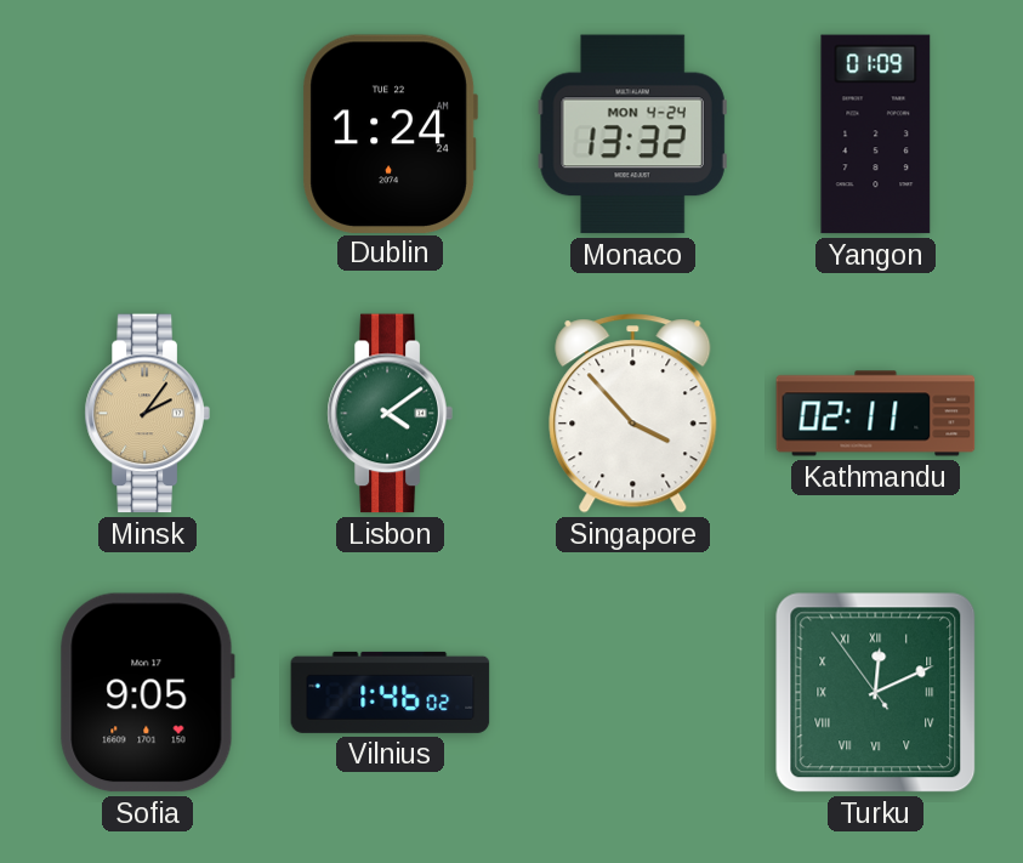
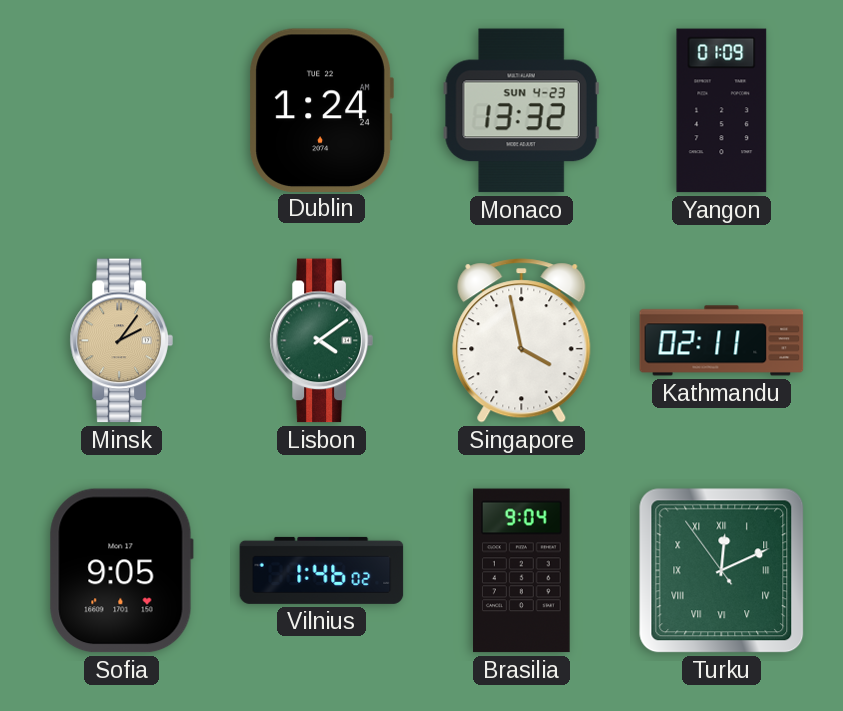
Monaco date: MON 4-24 -> SUN 4-23 (521, 111)
Singapore: 3:53 -> 3:58 (522, 341)
Brasilia: none -> 9:04 (522, 571)
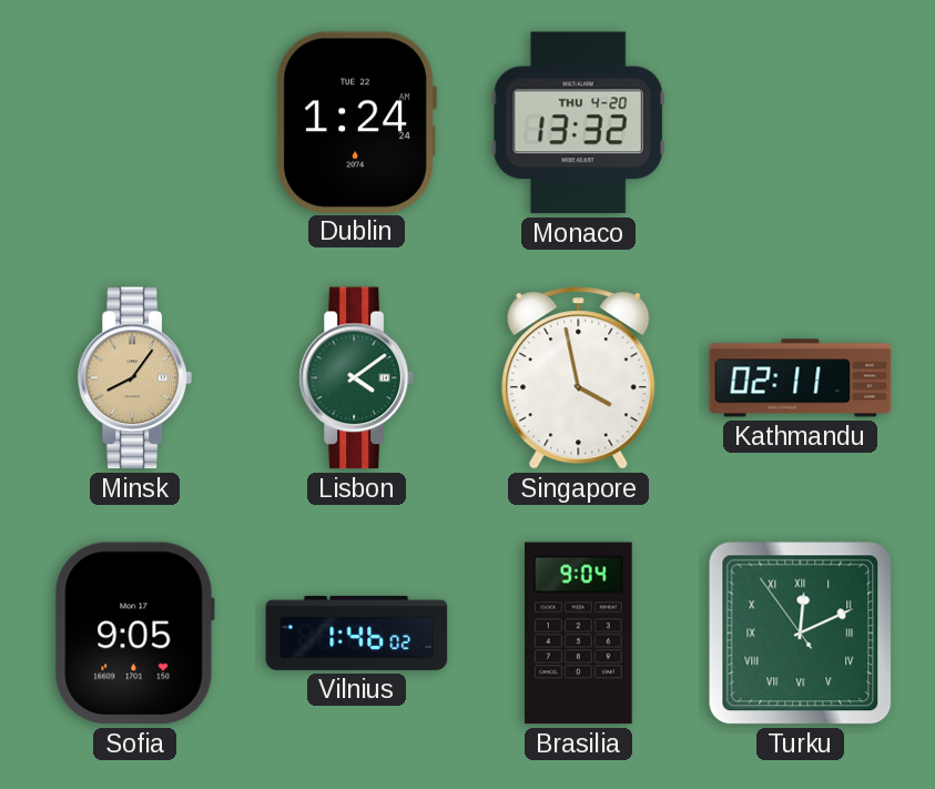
Monaco date: SUN 4-23 -> THU 4-20 (578, 123)
Yangon: 01:09 -> none (722, 111)
Minsk: 2:06 -> 8:06 (134, 378)
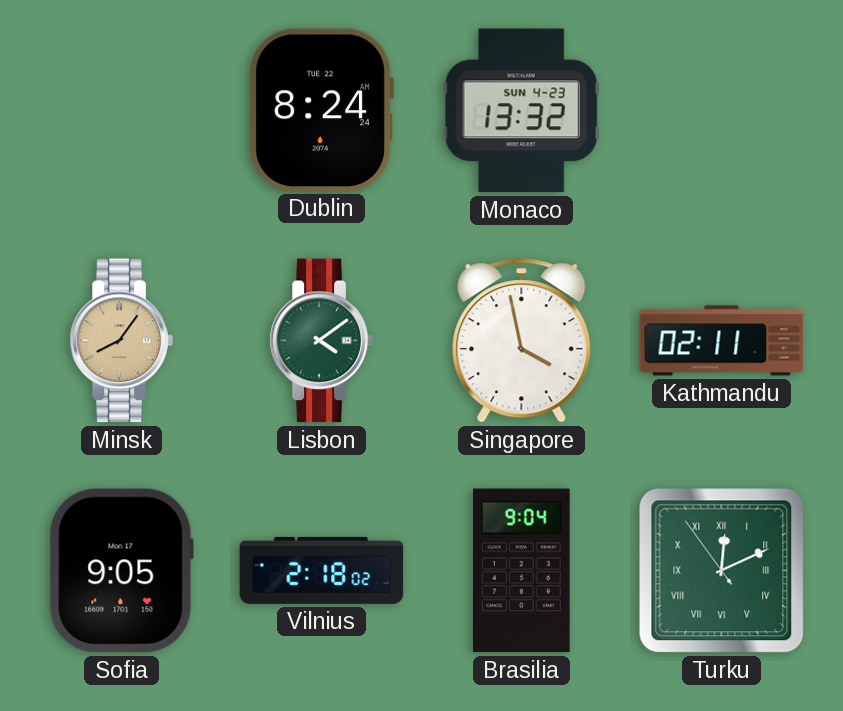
Dublin: 1:24 -> 8:24 (321, 110)
Monaco date: THU 4-20 -> SUN 4-23 (521, 111)
Vilnius: 1:46 -> 2:18 (322, 570)
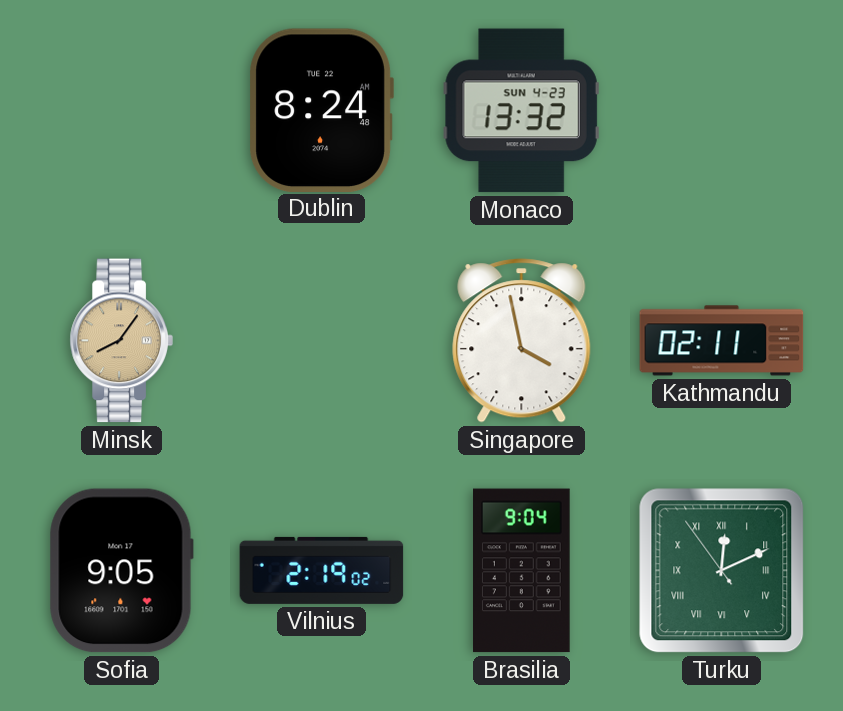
Dublin: 8:24:24 AM -> 8:24:48 AM (321, 110)
Lisbon: 4:09 -> none (321, 341)
Vilnius: 2:18 -> 2:19 (322, 570)
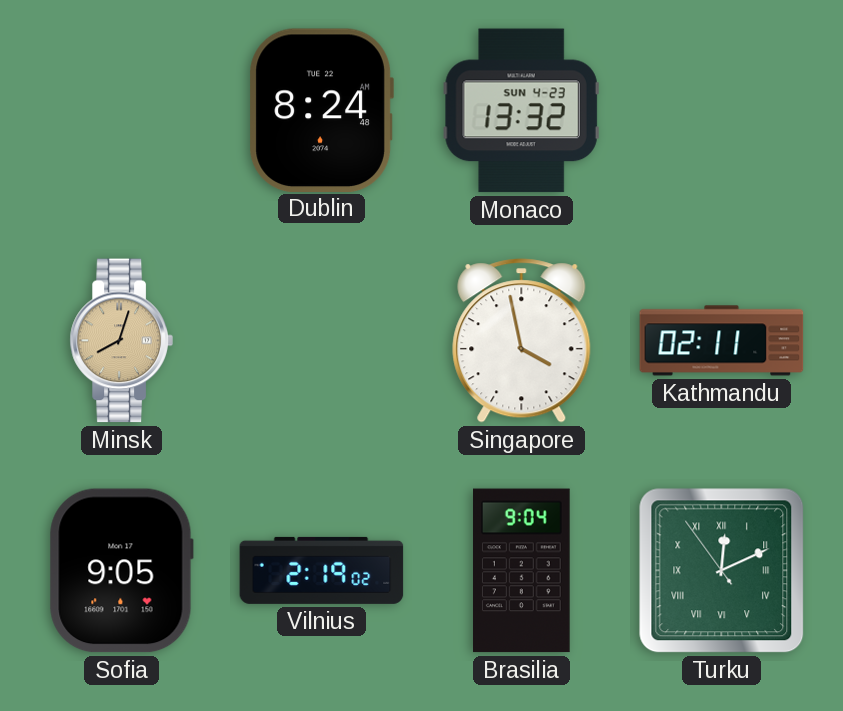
Minsk: 8:06 -> 8:03 (121, 341)
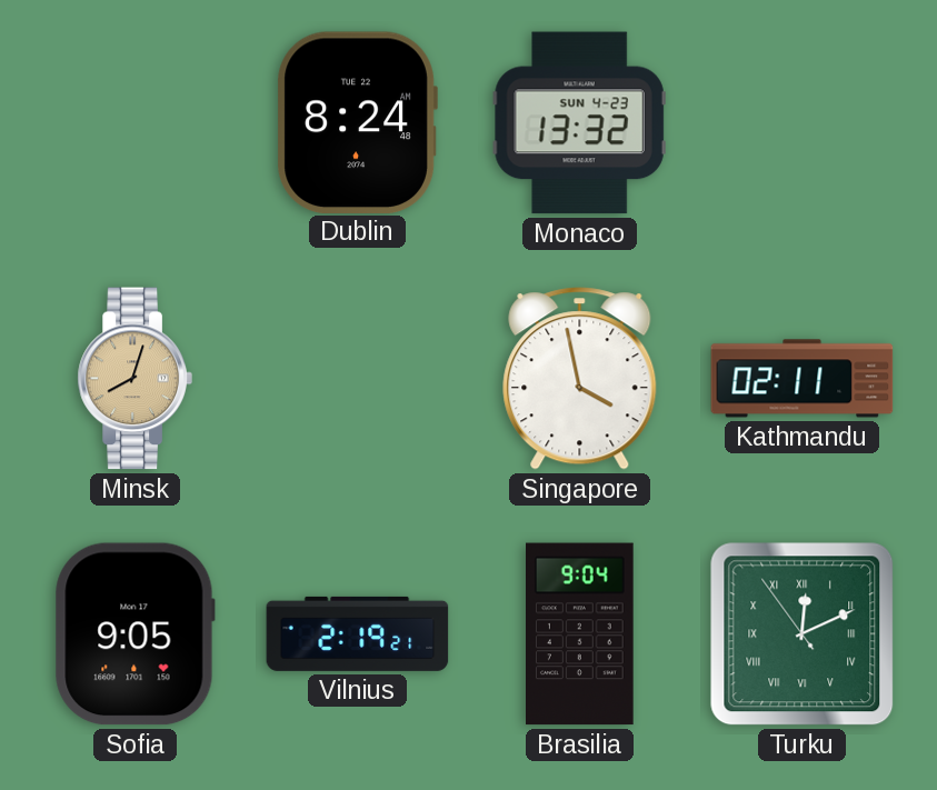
Vilnius: 2:19:02 -> 2:19:21 (358, 633)
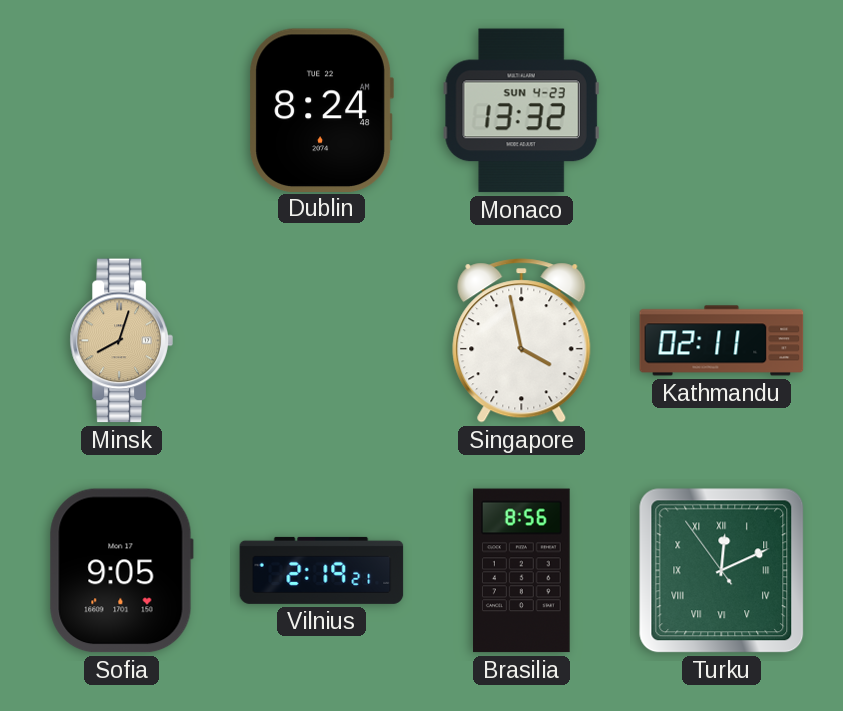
Brasilia: 9:04 -> 8:56 (522, 571)
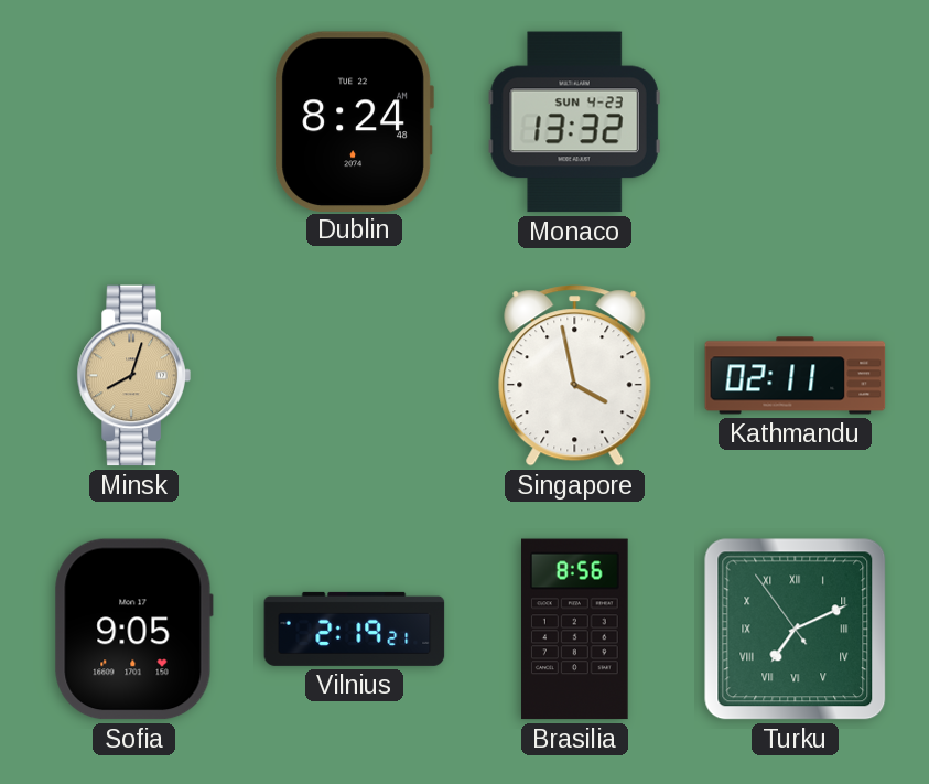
Turku: 12:10 -> 7:10 (796, 630)
